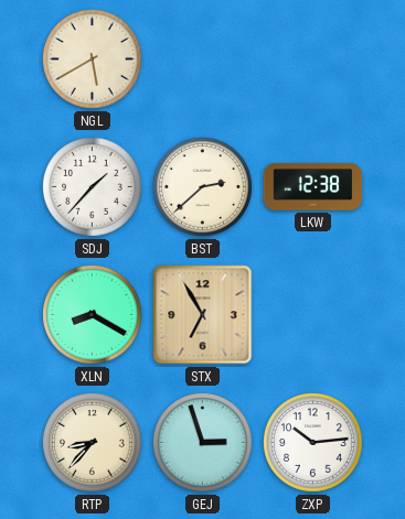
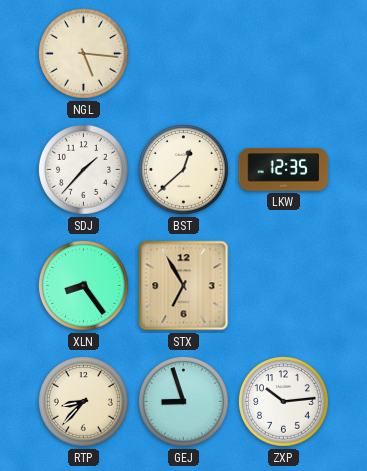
NGL: 5:40 -> 5:16 (84, 54)
BST: 2:38 -> 12:38 (184, 170)
LKW: 12:38 -> 12:35 (284, 170)
XLN: 8:20 -> 8:24 (84, 286)
GEJ: 2:57 -> 8:57 (184, 402)
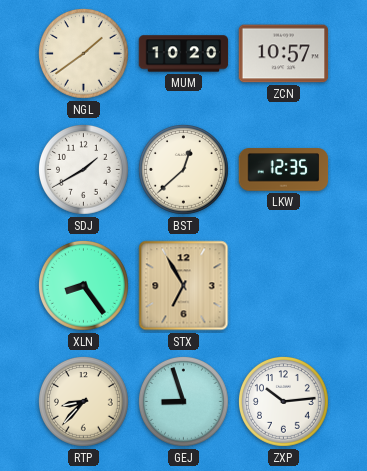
NGL: 5:16 -> 1:39 (84, 54)
MUM: none -> 10:20 (184, 54)
ZCN: none -> 10:57 (284, 54)
SDJ: 1:37 -> 1:40 (84, 170)
